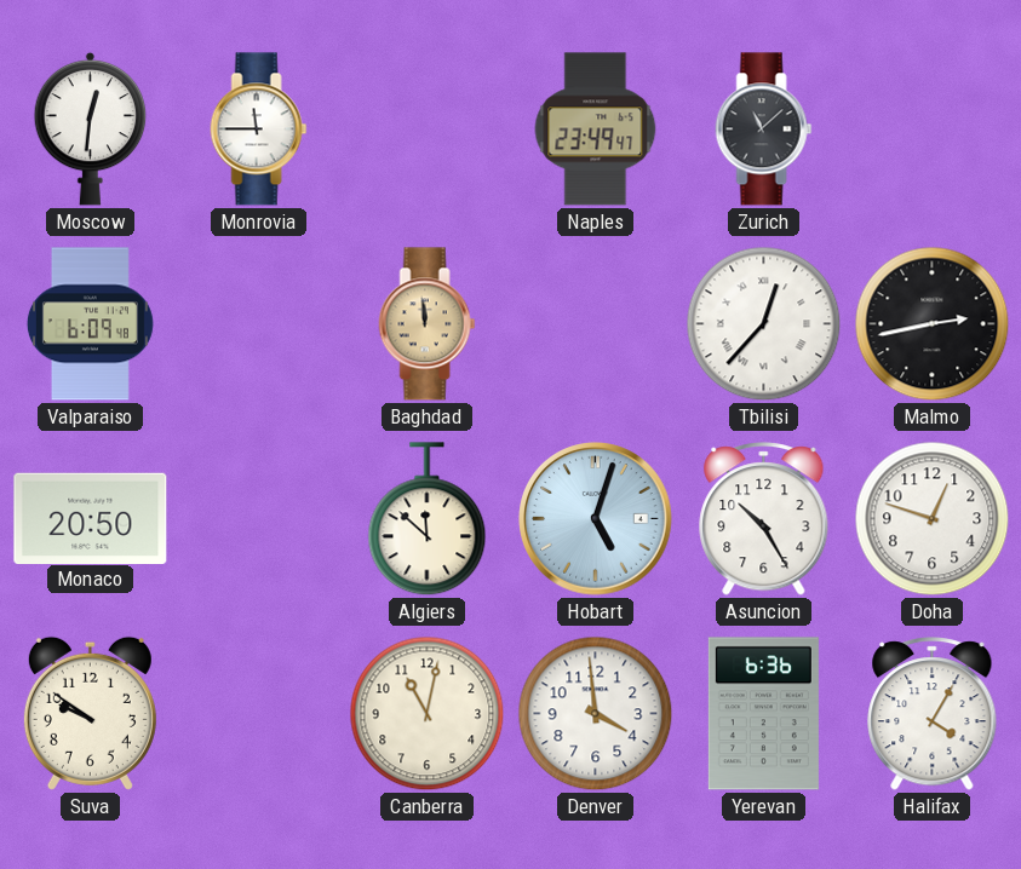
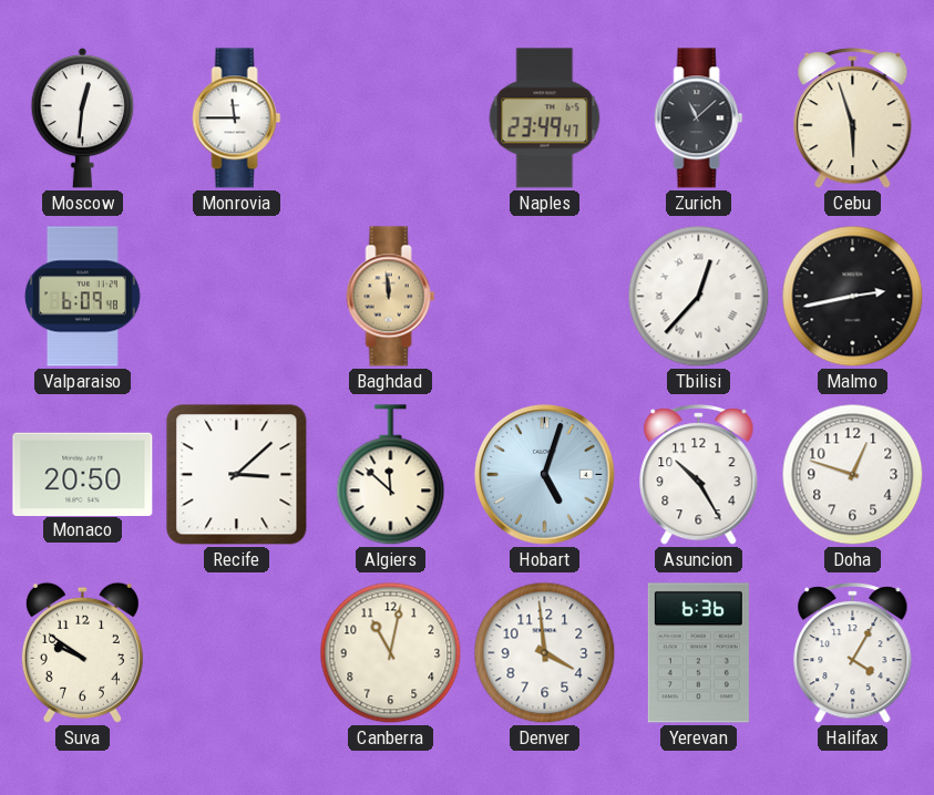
Cebu: none -> 5:57 (853, 118)
Recife: none -> 3:08 (237, 475)
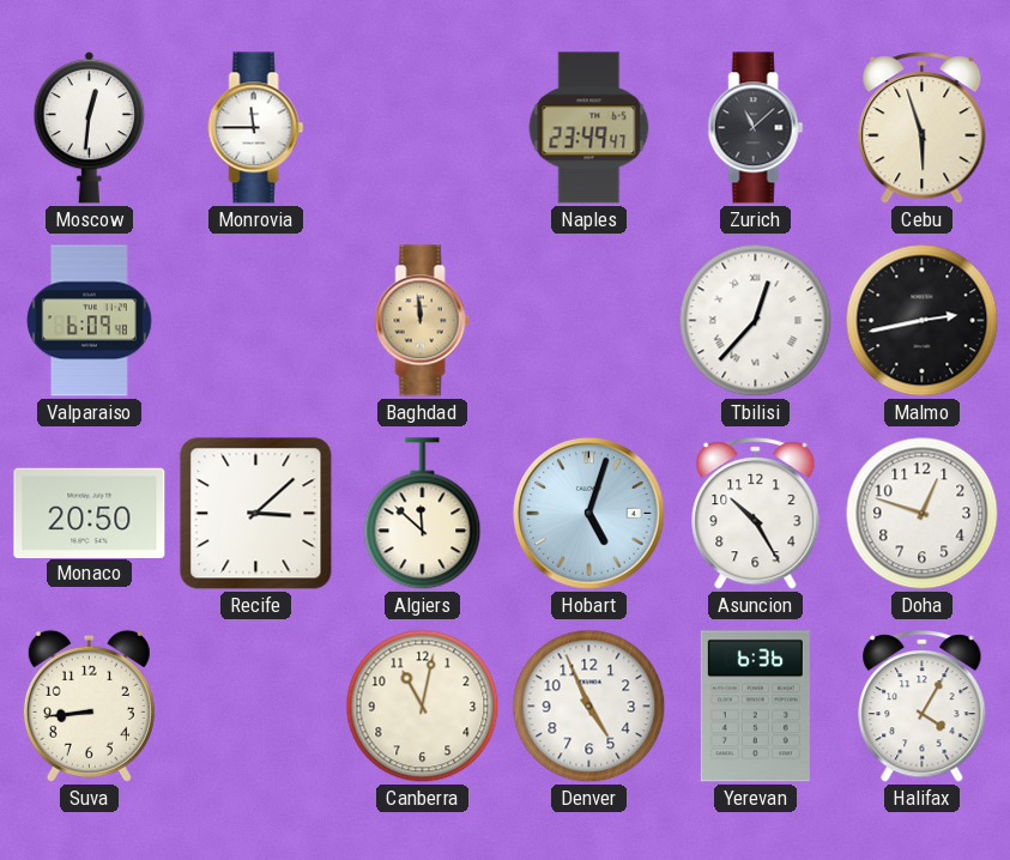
Suva: 9:51 -> 8:44 (89, 705)
Denver: 3:59 -> 4:56 (589, 707)
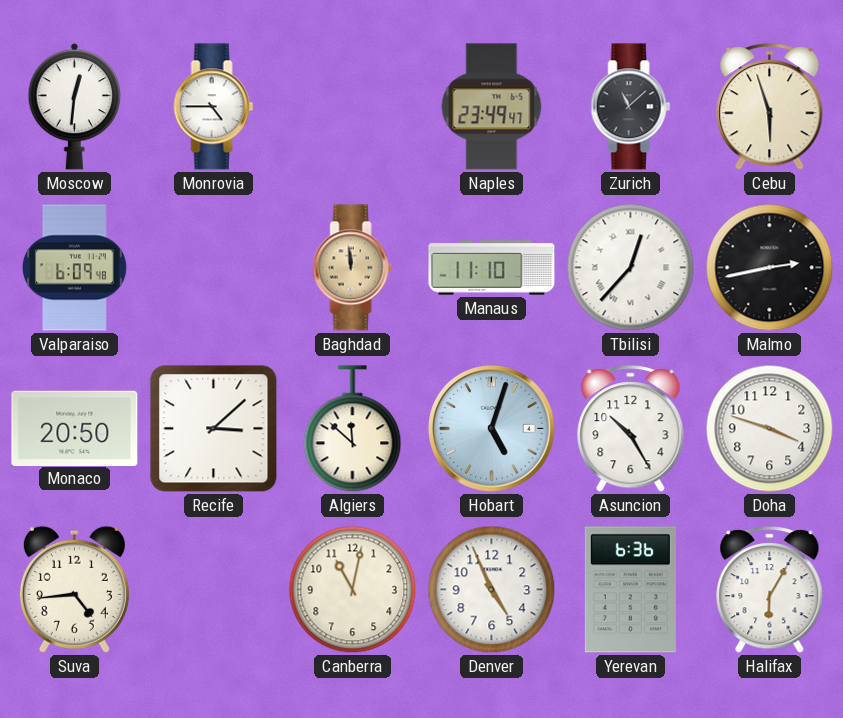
Monrovia: 11:45 -> 4:45 (214, 107)
Manaus: none -> 11:10 (492, 268)
Doha: 12:48 -> 3:48 (770, 429)
Suva: 8:44 -> 4:44 (74, 589)
Halifax: 4:05 -> 6:05 (770, 590)
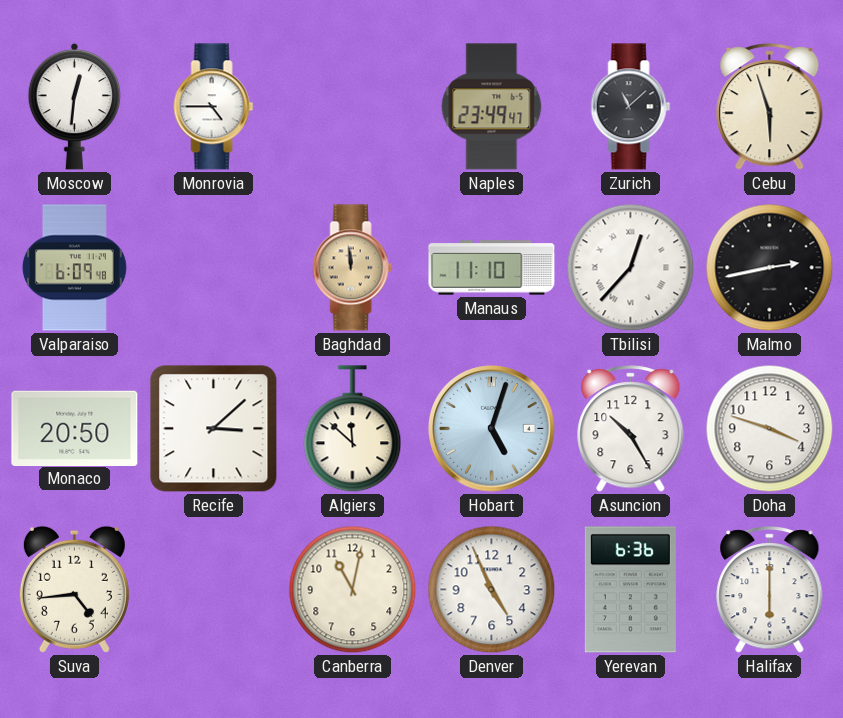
Halifax: 6:05 -> 6:00 (770, 590)
